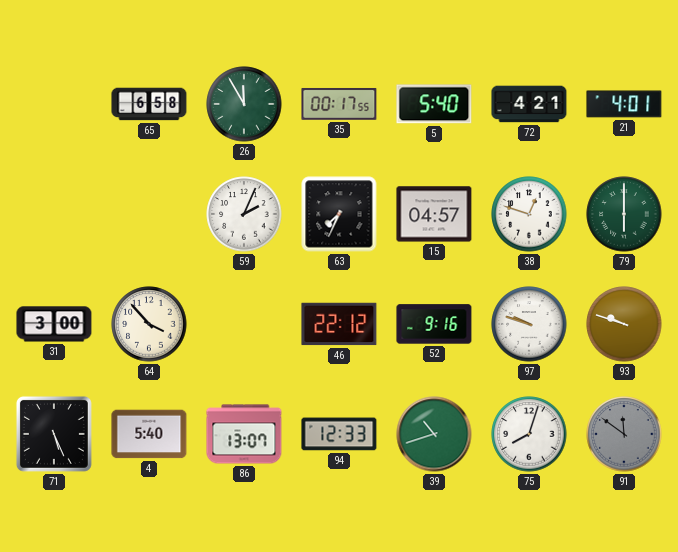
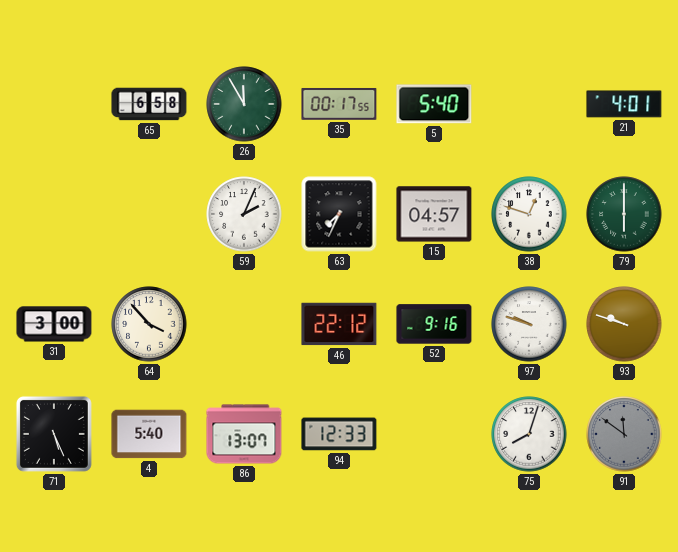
72: 4:21 -> none (529, 104)
39: 10:42 -> none (434, 434)
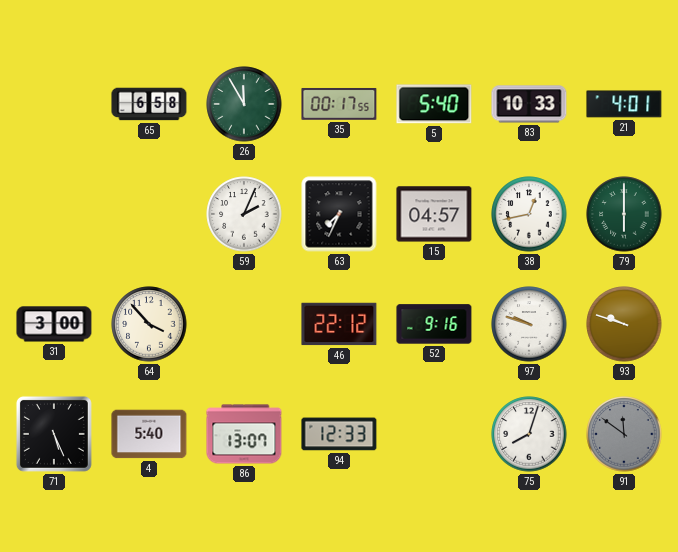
83: none -> 10:33 (529, 104)
38: 12:48 -> 12:43 (529, 214)
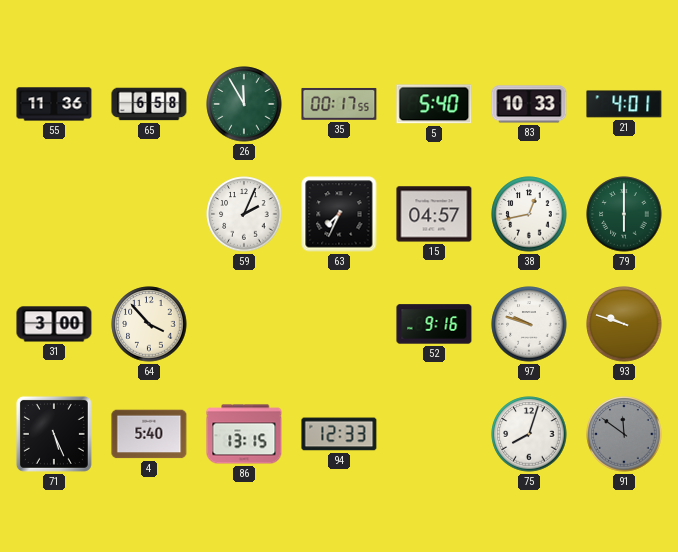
55: none -> 11:36 (54, 104)
46: 22:12 -> none (339, 324)
86: 13:07 -> 13:15 (244, 434)
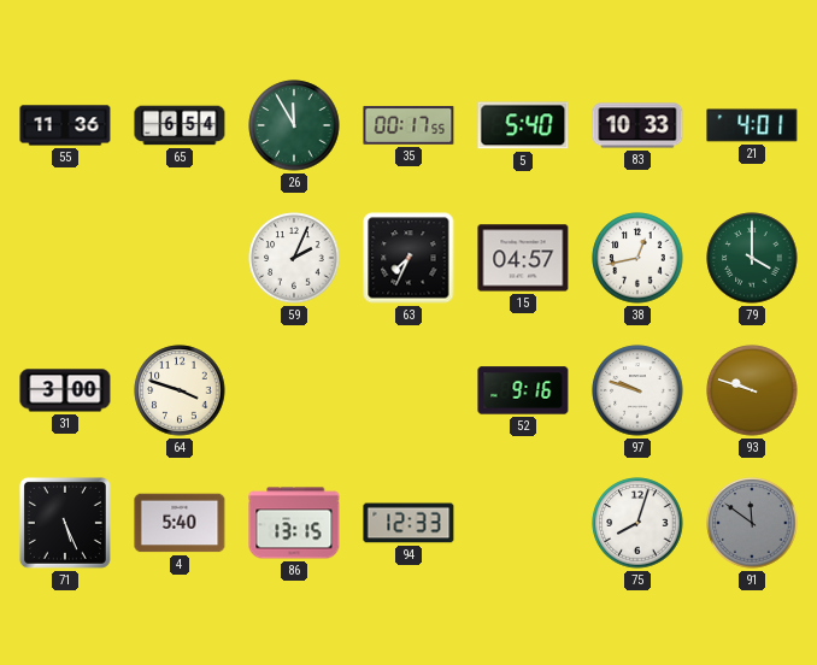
65: 6:58 -> 6:54 (180, 125)
79: 6:00 -> 4:00 (752, 258)
64: 3:53 -> 3:48 (180, 390)
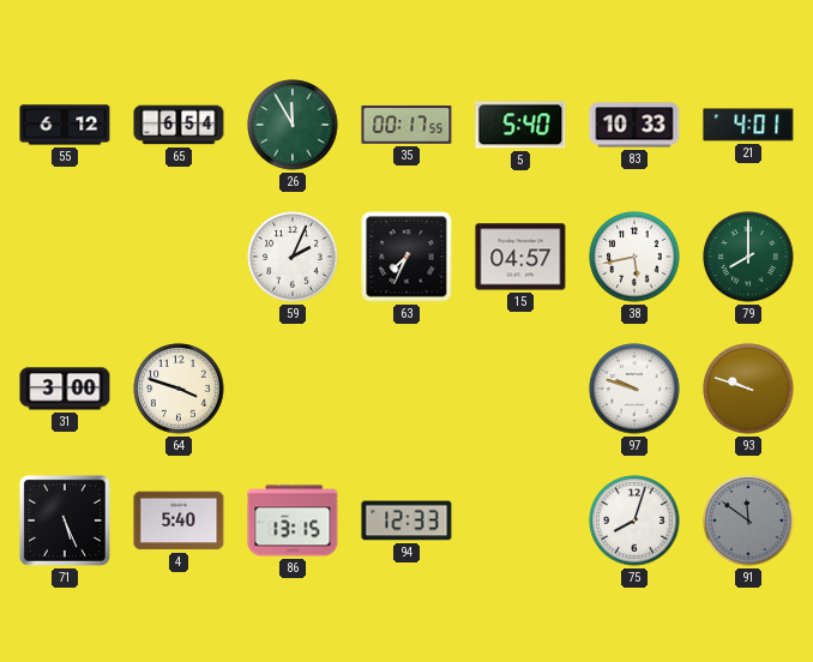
55: 11:36 -> 6:12 (65, 125)
38: 12:43 -> 5:43 (634, 257)
79: 4:00 -> 8:00 (748, 257)
52: 9:16 -> none (523, 390)
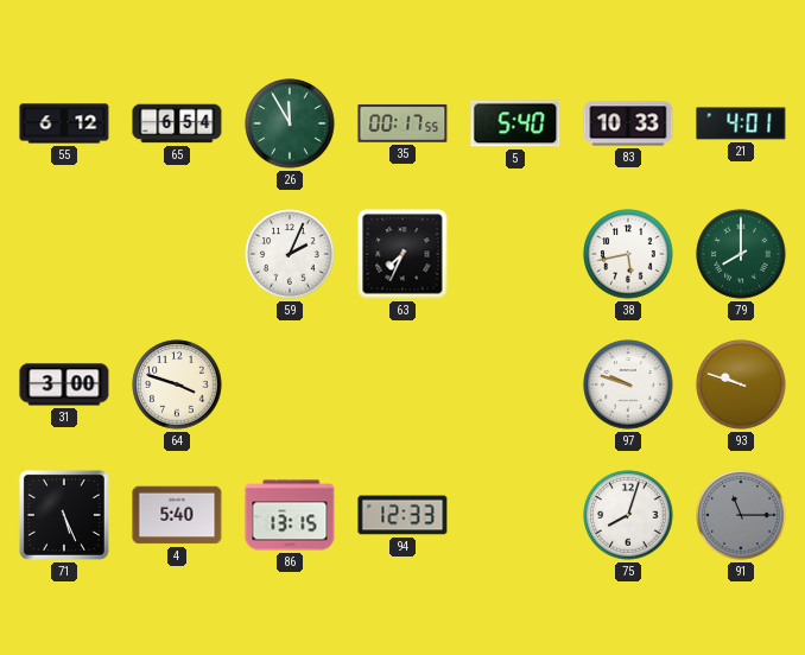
15: 04:57 -> none (520, 257)
91: 11:51 -> 11:15 (741, 515)
